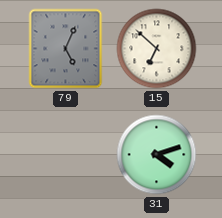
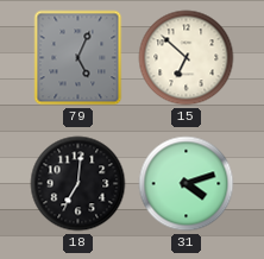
18: none -> 7:01 (78, 184)
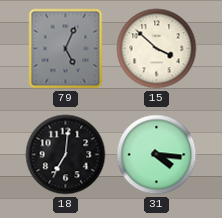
15: 6:52 -> 3:52 (157, 49)
31: 4:12 -> 4:16 (157, 155)
